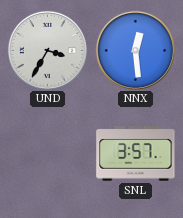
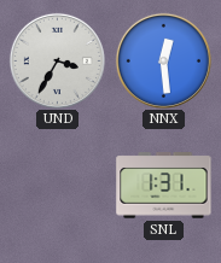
SNL: 3:57 -> 1:31 (164, 186)
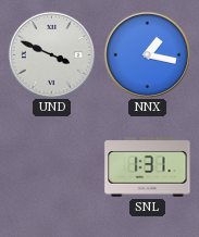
UND: 3:35 -> 3:49 (51, 54)
NNX: 12:29 -> 1:17 (147, 54)
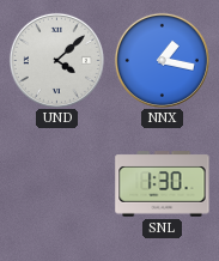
UND: 3:49 -> 4:08 (56, 60)
SNL: 1:31 -> 1:30 (163, 184)
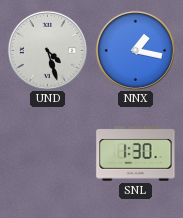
UND: 4:08 -> 4:27 (47, 50)
